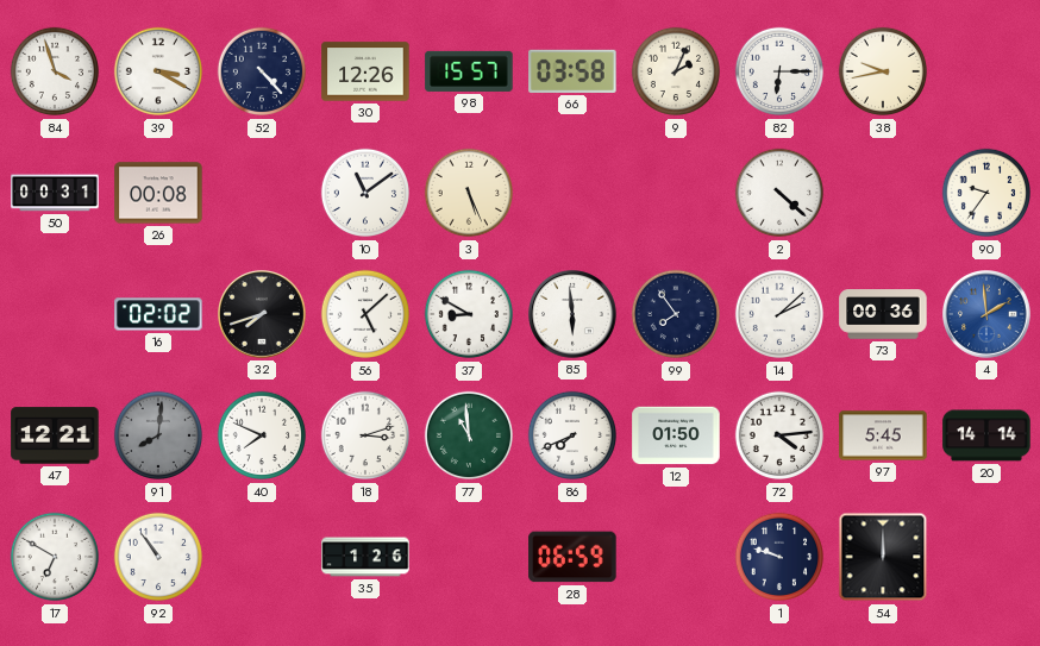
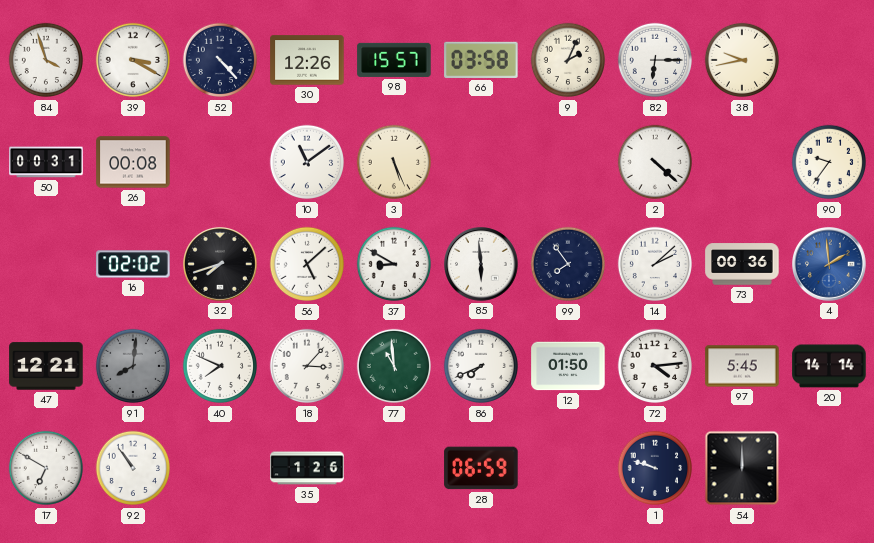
18: 3:12 -> 3:07 (307, 366)
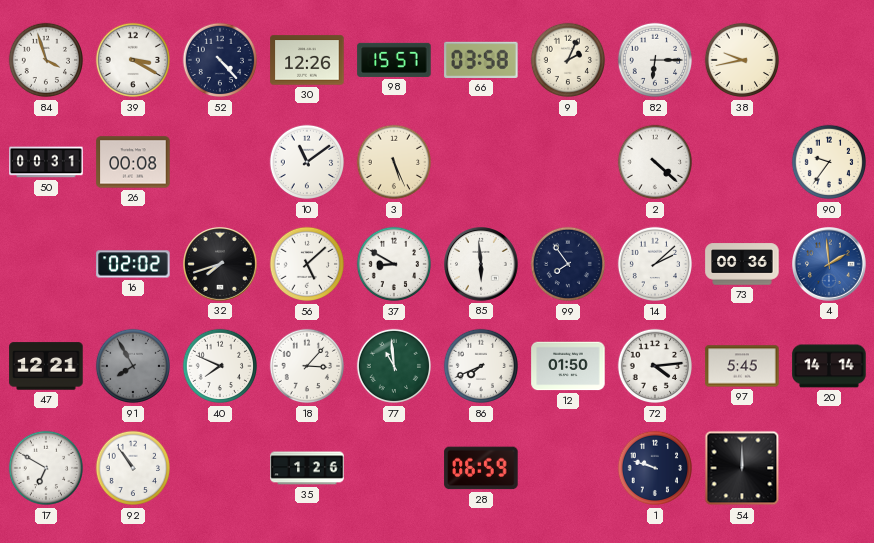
91: 8:01 -> 7:55 (133, 366)
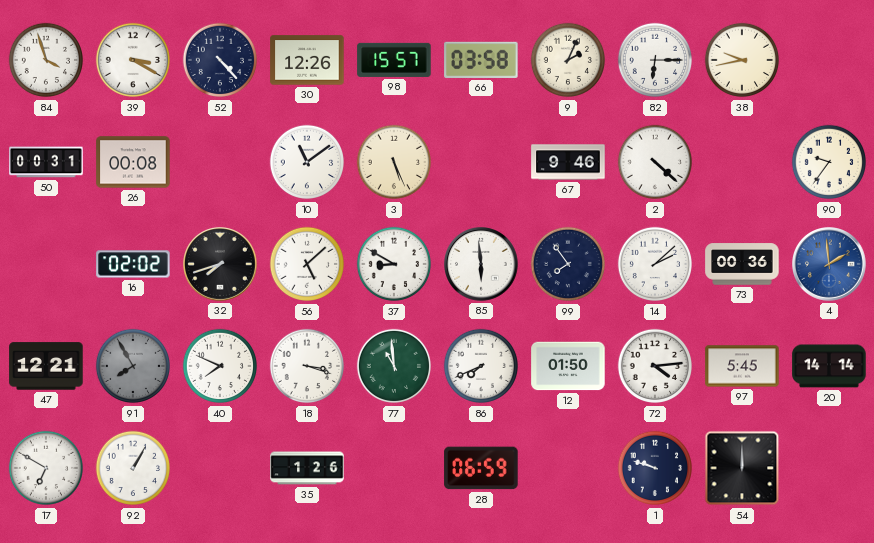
67: none -> 9:46 (568, 162)
18: 3:07 -> 3:18 (307, 366)
92: 10:54 -> 1:05 (133, 468)
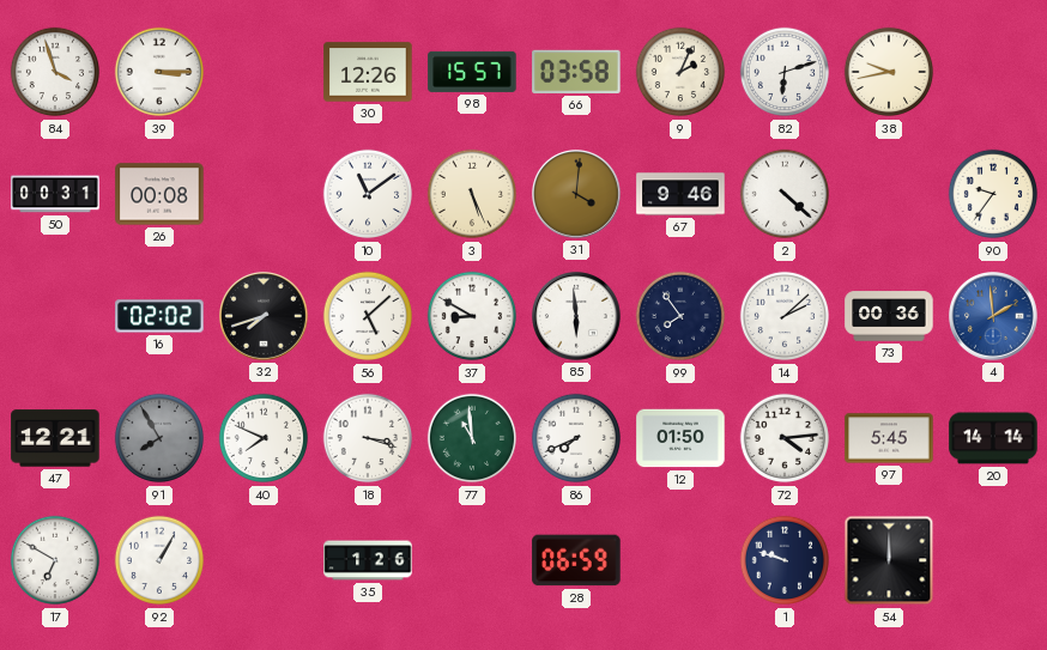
39: 3:20 -> 3:15 (159, 72)
52: 4:23 -> none (220, 60)
82: 6:15 -> 6:12 (785, 72)
31: none -> 4:01 (577, 195)
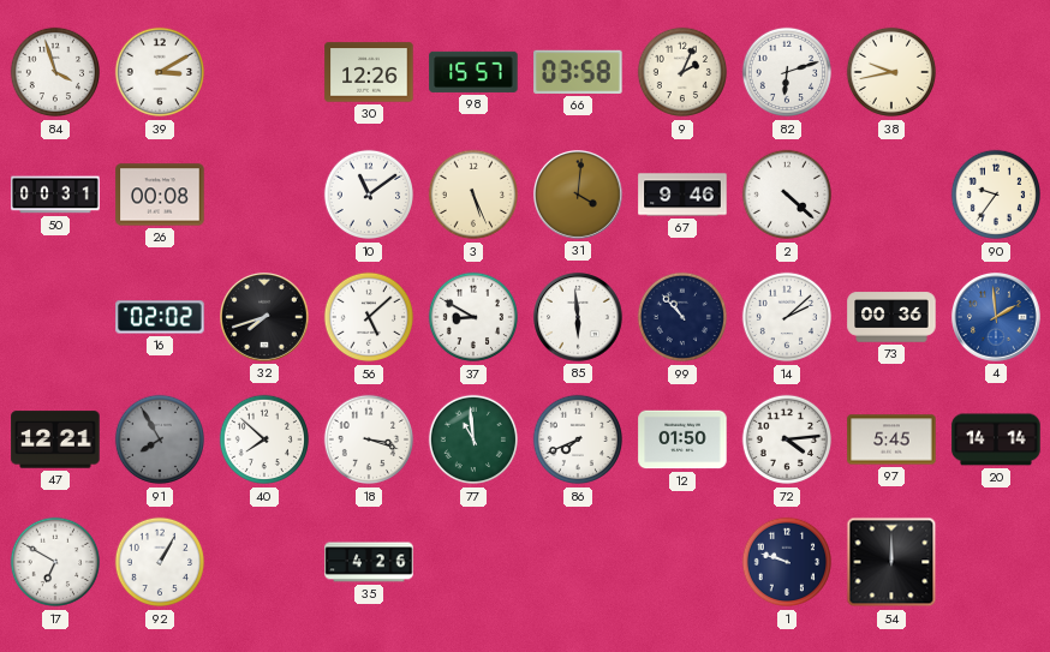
39: 3:15 -> 3:10 (160, 72)
99: 7:54 -> 10:53 (682, 317)
40: 7:49 -> 7:52 (264, 439)
35: 1:26 -> 4:26 (369, 562)
28: 06:59 -> none (576, 560)
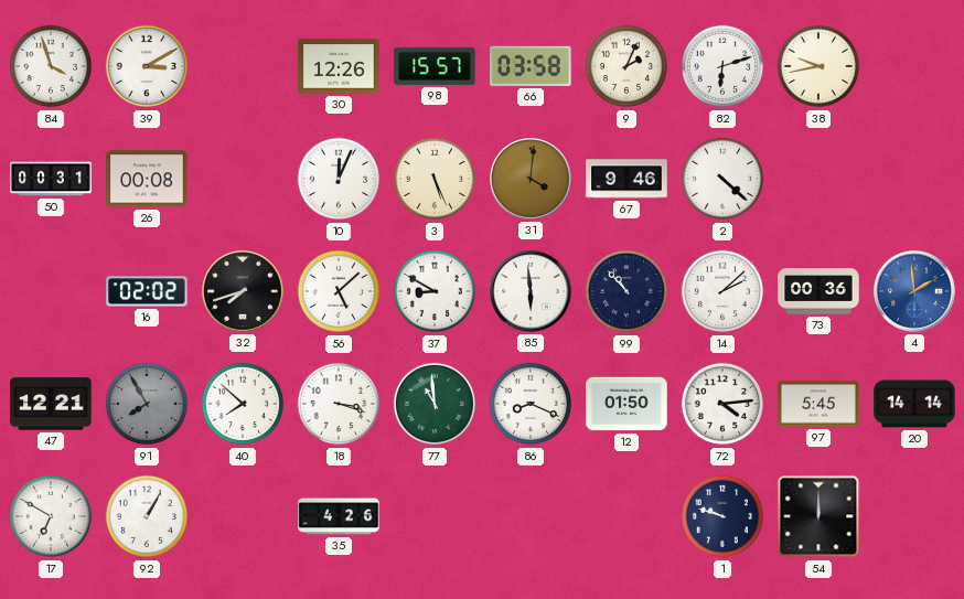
10: 11:09 -> 12:04 (339, 179)
90: 9:36 -> none (996, 195)
86: 7:41 -> 8:19 (531, 404)
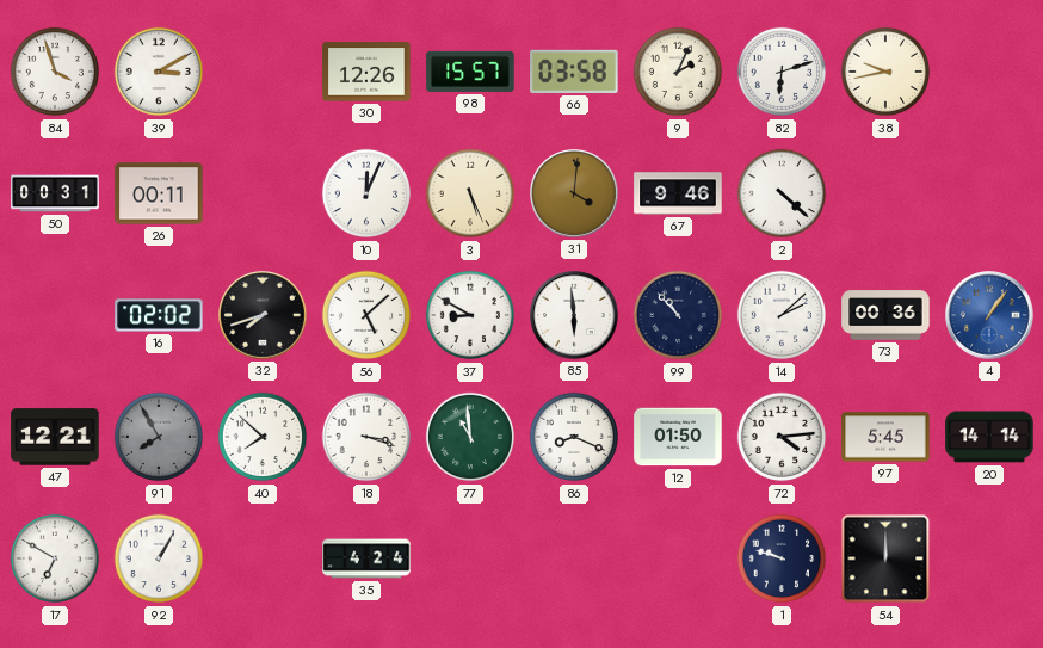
26: 00:08 -> 00:11 (159, 193)
4: 1:59 -> 1:06 (990, 316)
35: 4:26 -> 4:24 (366, 558)
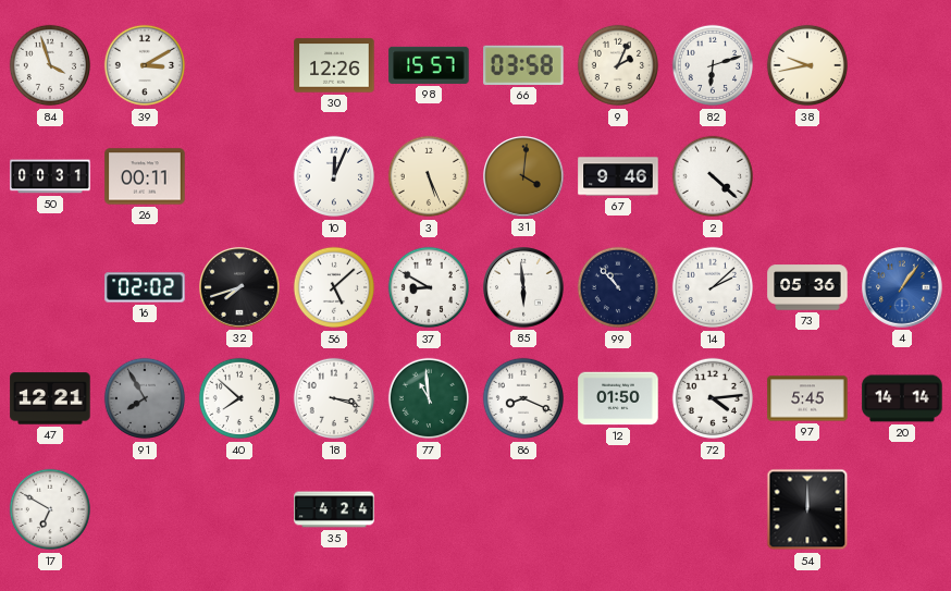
73: 00:36 -> 05:36 (807, 287)
92: 1:05 -> none (159, 558)
1: 9:48 -> none (782, 558)
